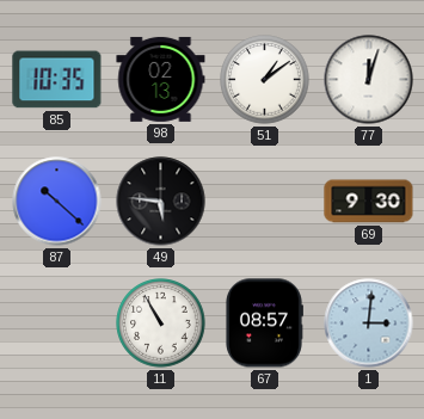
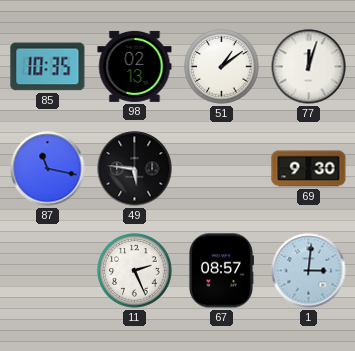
87: 10:22 -> 11:17 (48, 169)
11: 10:55 -> 2:26 (135, 271)
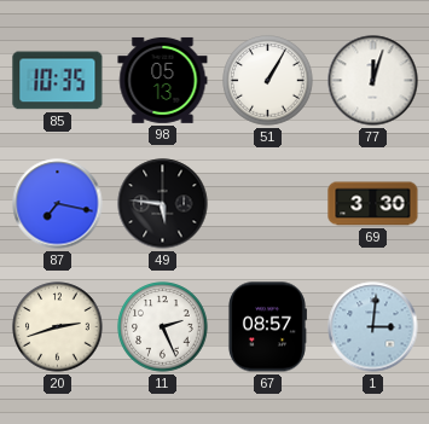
98: 02:13 -> 05:13 (163, 80)
51: 1:09 -> 1:05 (268, 81)
87: 11:17 -> 7:17 (58, 204)
69: 9:30 -> 3:30 (373, 204)
20: none -> 2:42 (58, 327)
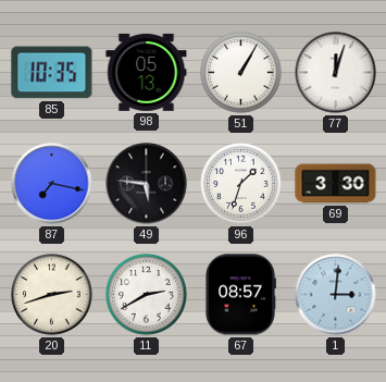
96: none -> 1:33 (241, 184)
11: 2:26 -> 2:40 (147, 295)
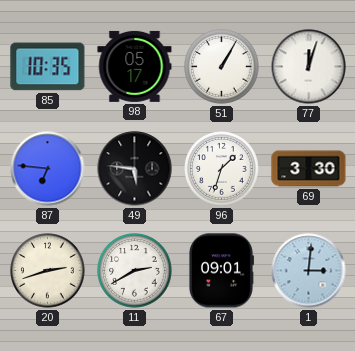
98: 05:13 -> 05:17 (135, 66)
87: 7:17 -> 6:46 (48, 169)
67: 08:57 -> 09:01 (221, 271)
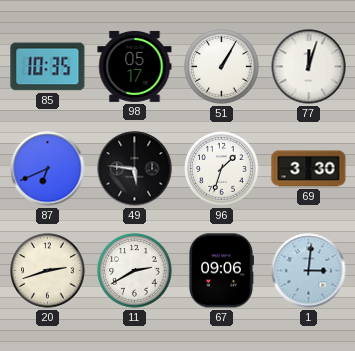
87: 6:46 -> 6:41 (48, 169)
67: 09:01 -> 09:06 (221, 271)
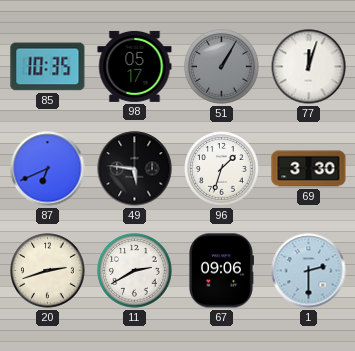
51 dial: white -> grey (222, 67)
1: 3:01 -> 2:30 (309, 271)
